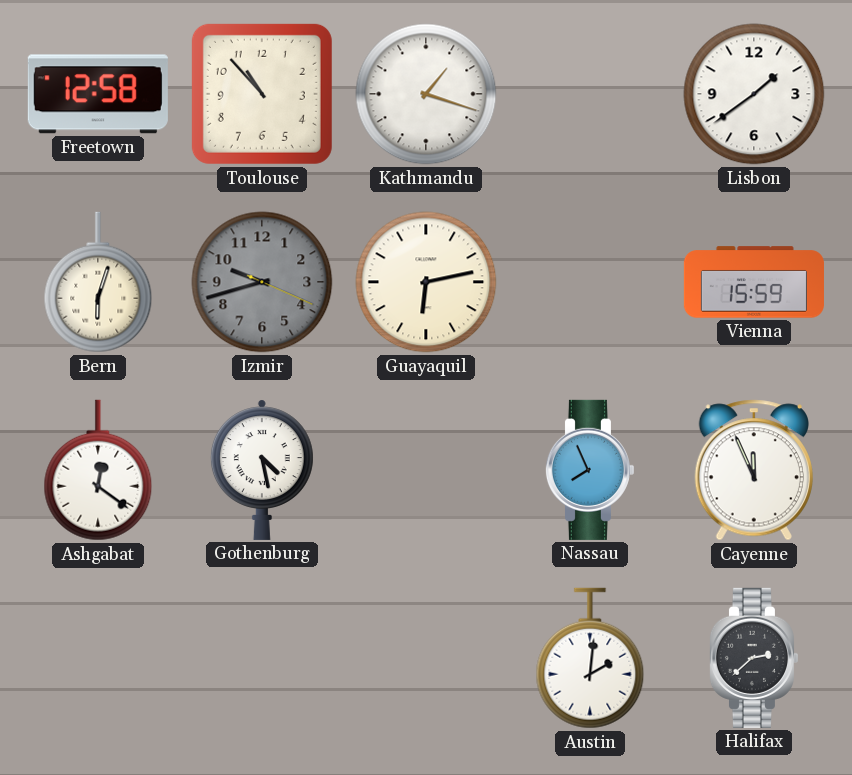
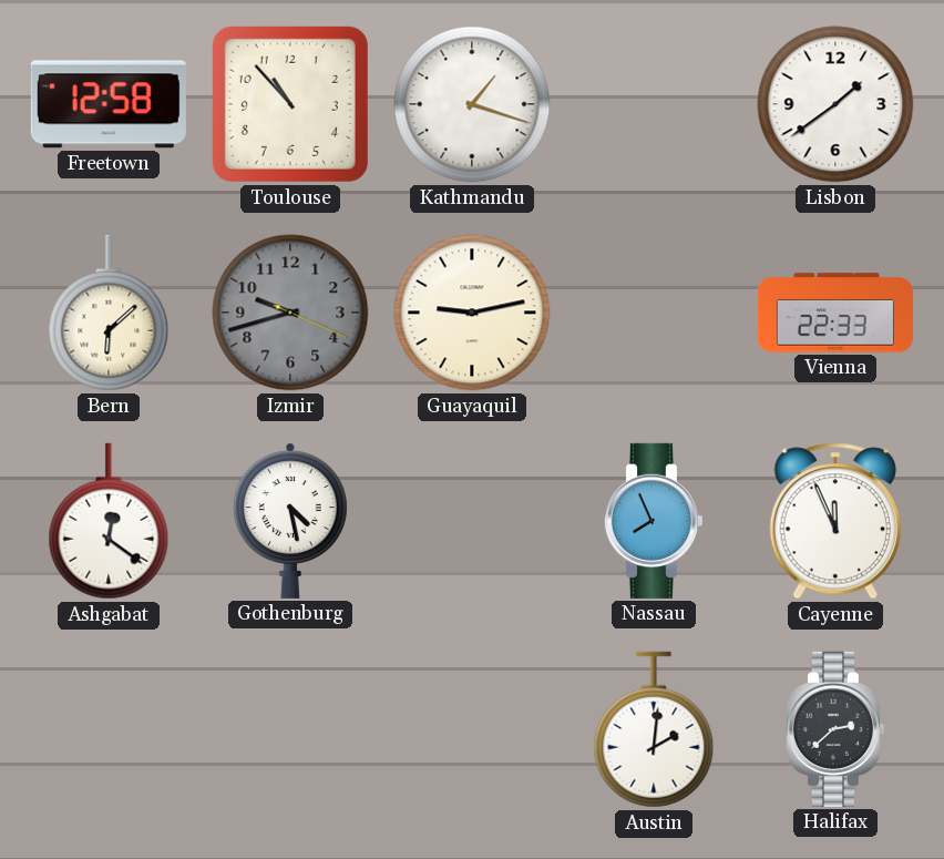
Bern: 6:03 -> 6:08 (109, 313)
Guayaquil: 6:13 -> 9:13 (472, 313)
Vienna: 15:59 -> 22:33 (835, 313)
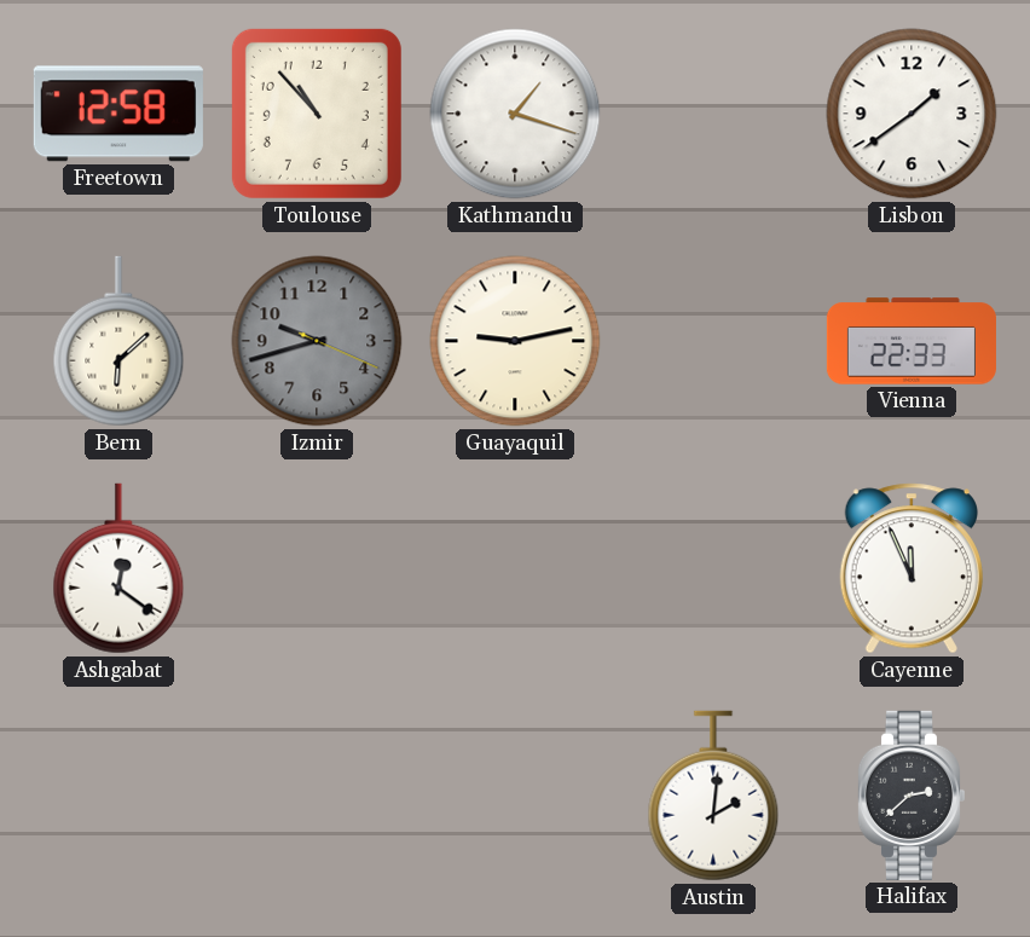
Gothenburg: 4:28 -> none (290, 521)
Nassau: 7:56 -> none (653, 521)
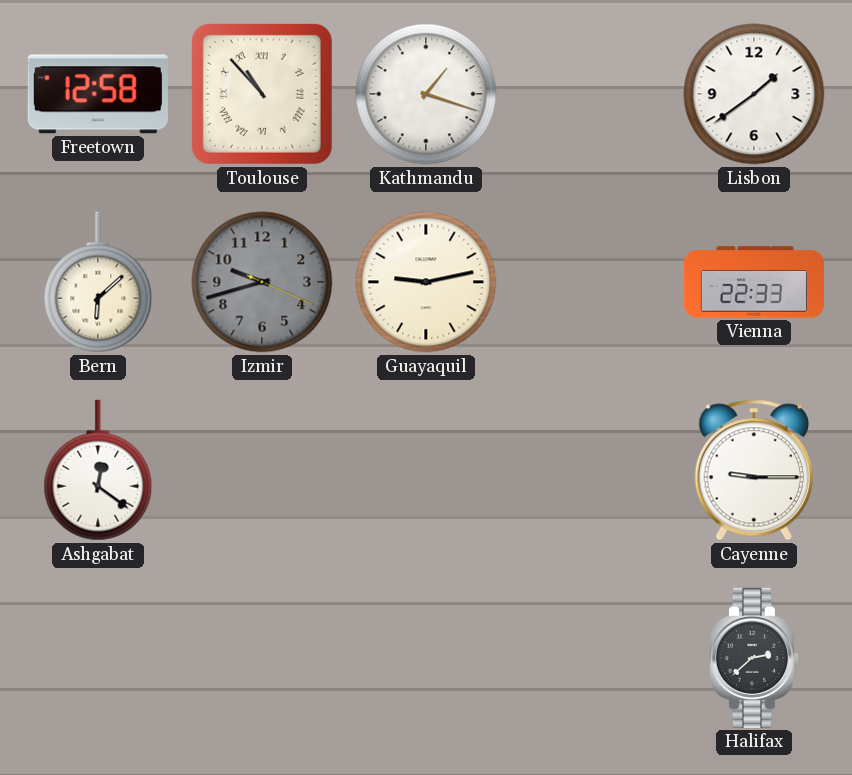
Toulouse numerals: Arabic -> Roman (262, 94)
Cayenne: 11:56 -> 9:15 (754, 470)
Austin: 2:01 -> none (713, 796)
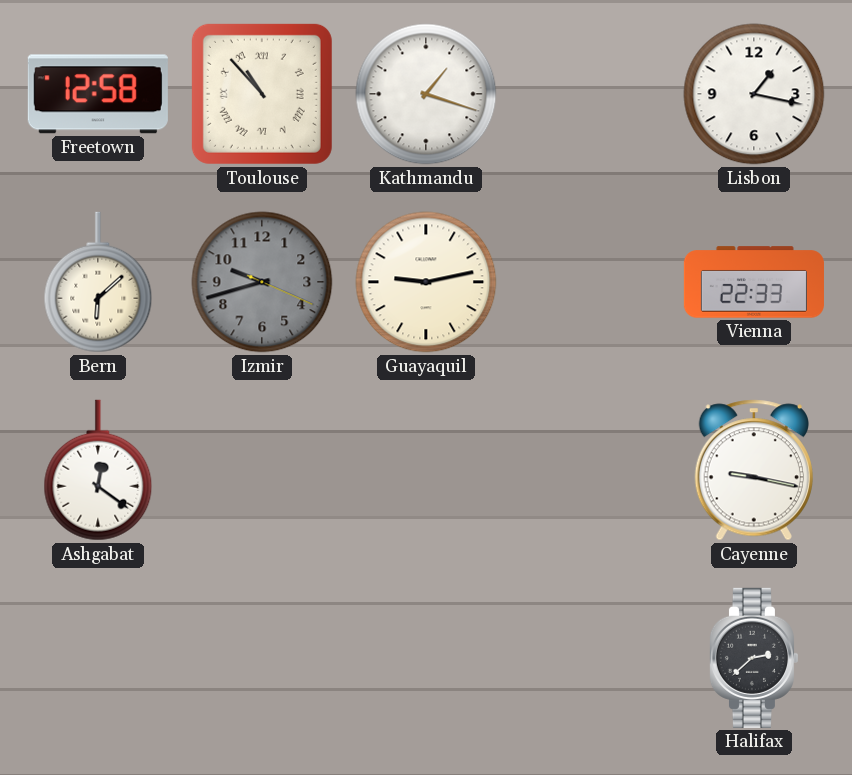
Lisbon: 1:39 -> 1:17 (754, 94)
Cayenne: 9:15 -> 9:17 (754, 470)
